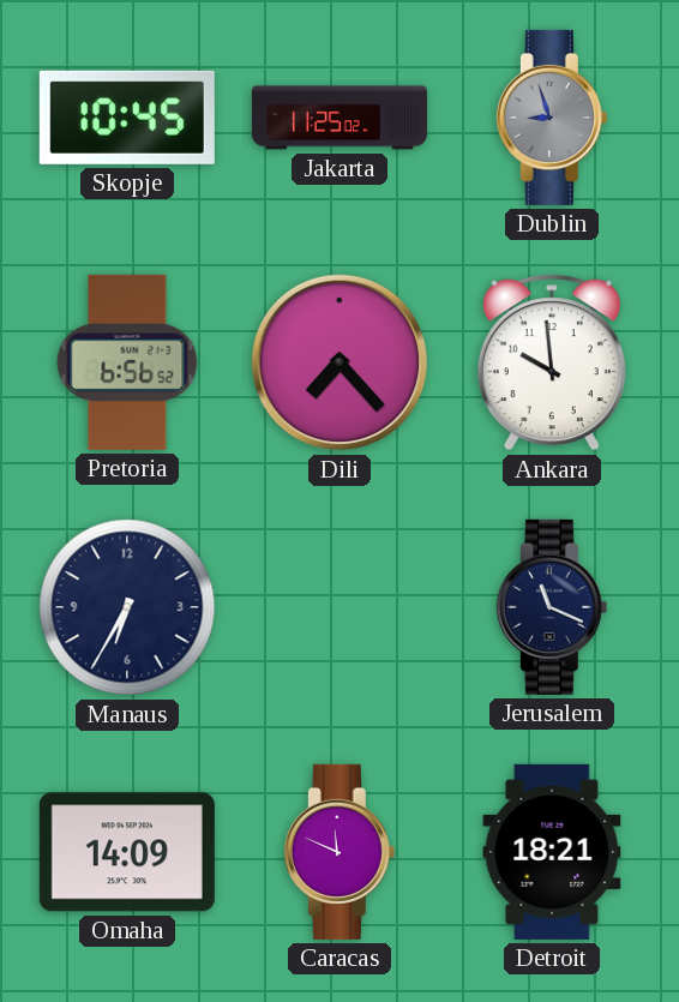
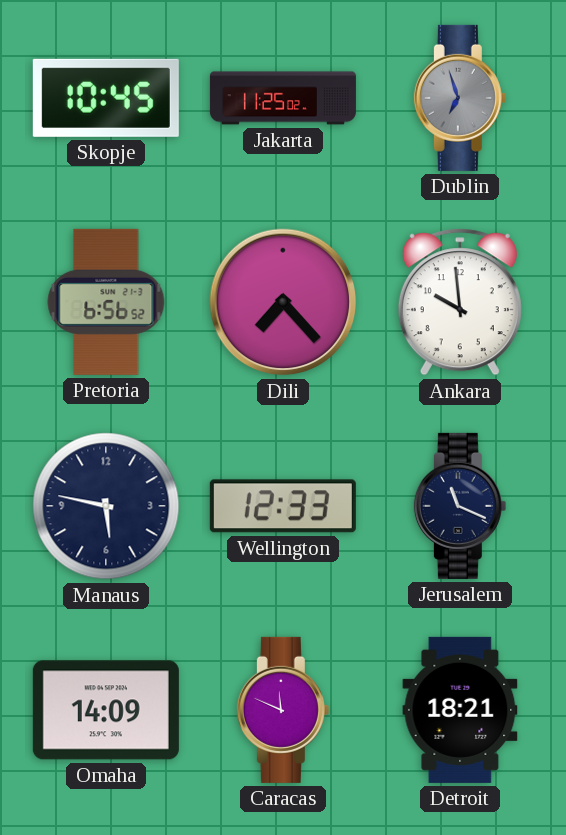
Dublin: 8:57 -> 6:57 (460, 98)
Manaus: 6:35 -> 5:47 (106, 506)
Wellington: none -> 12:33 (283, 506)
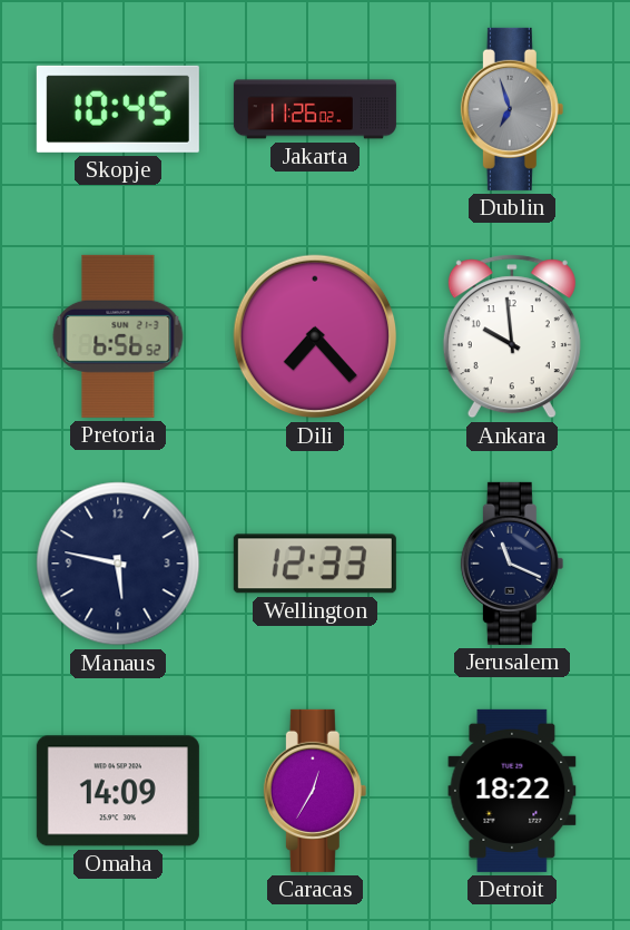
Jakarta: 11:25 -> 11:26 (315, 109)
Caracas: 11:49 -> 12:35 (315, 791)
Detroit: 18:21 -> 18:22 (512, 791)
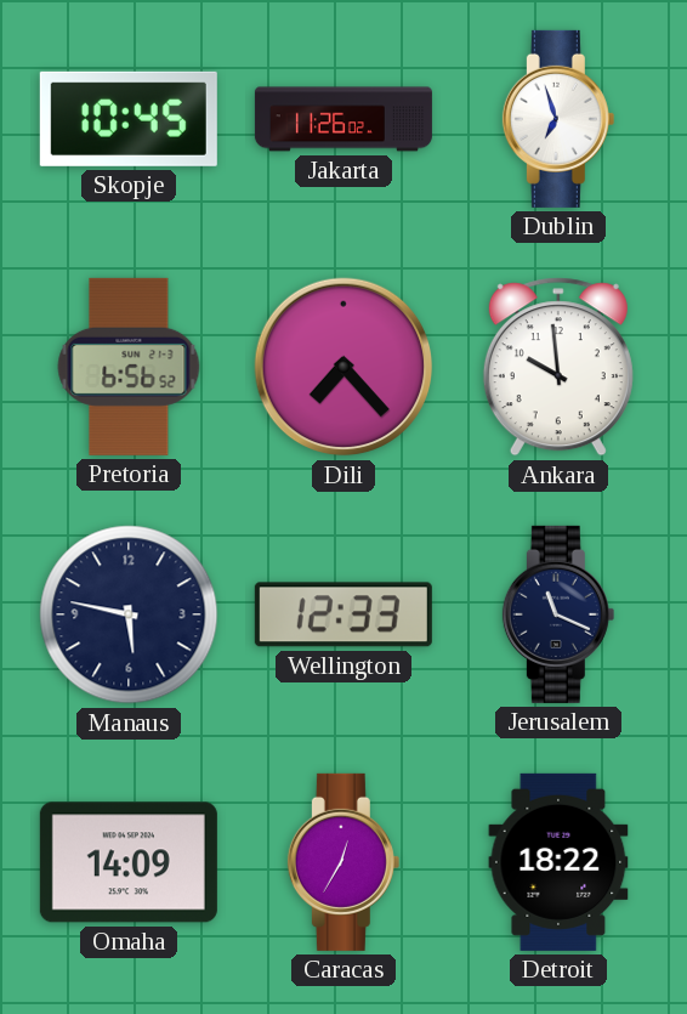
Dublin dial: grey -> white (558, 119)
